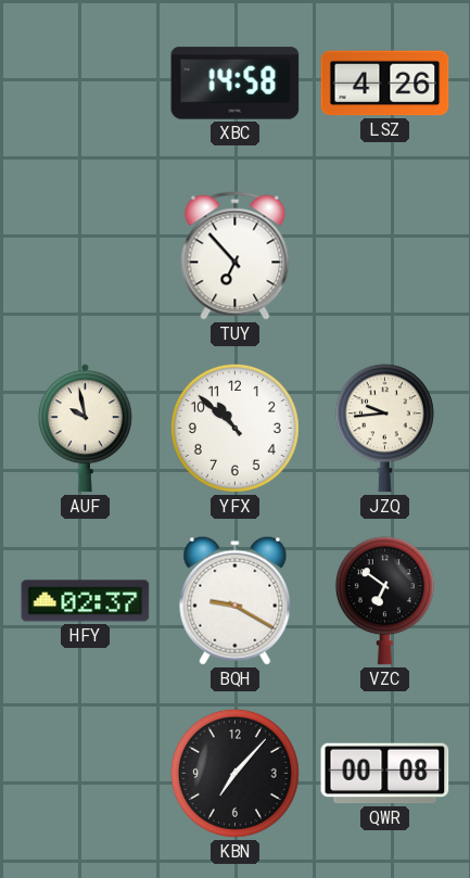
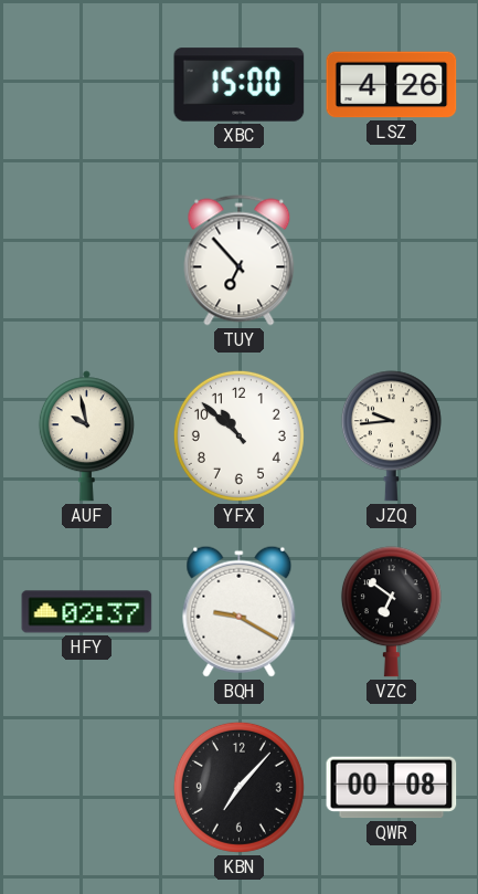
XBC: 14:58 -> 15:00 (240, 85)
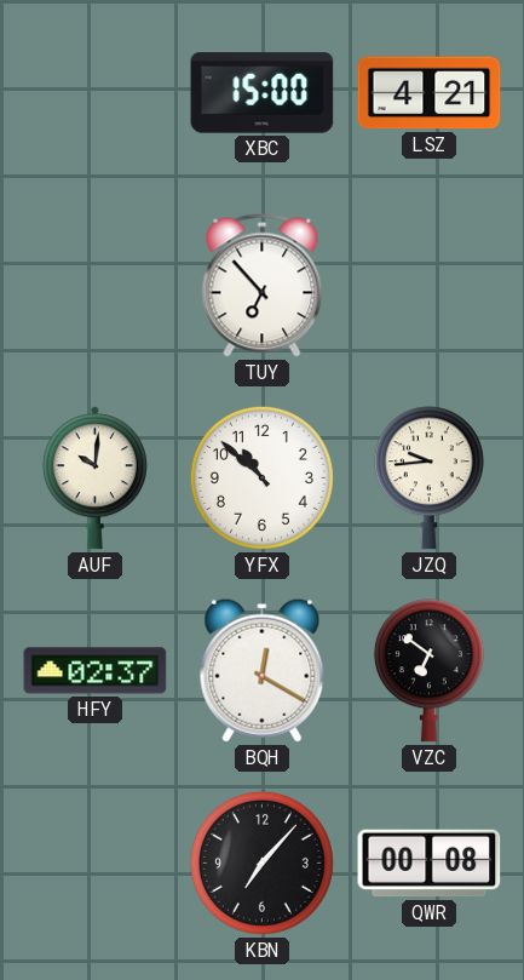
LSZ: 4:26 -> 4:21 (430, 93)
AUF: 9:58 -> 10:01 (94, 478)
BQH: 9:20 -> 12:20 (263, 670)
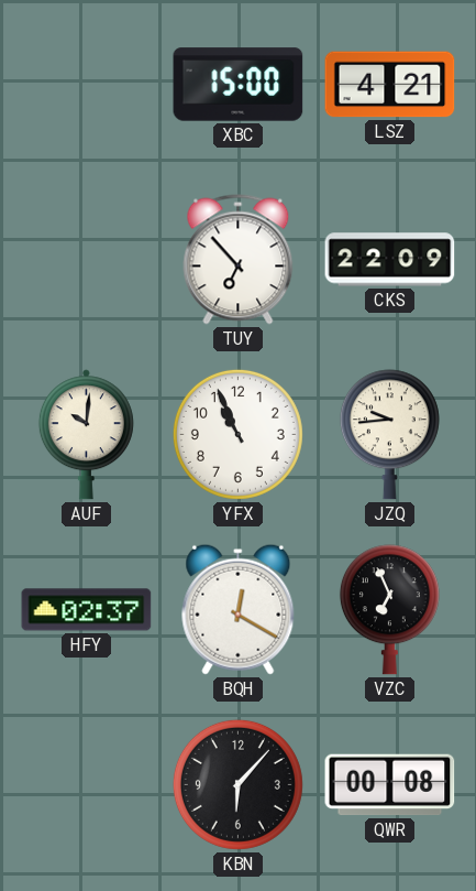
CKS: none -> 22:09 (390, 260)
YFX: 10:52 -> 10:56 (237, 434)
VZC: 6:51 -> 6:56 (389, 610)
KBN: 7:07 -> 6:07 (237, 784)
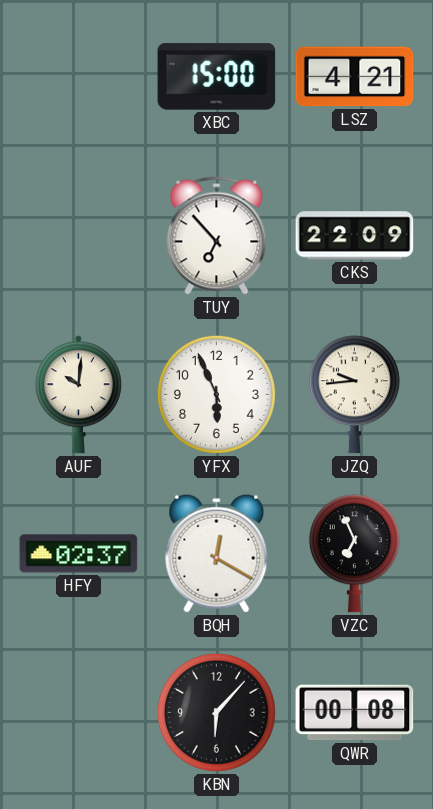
YFX: 10:56 -> 5:56 (216, 394)
